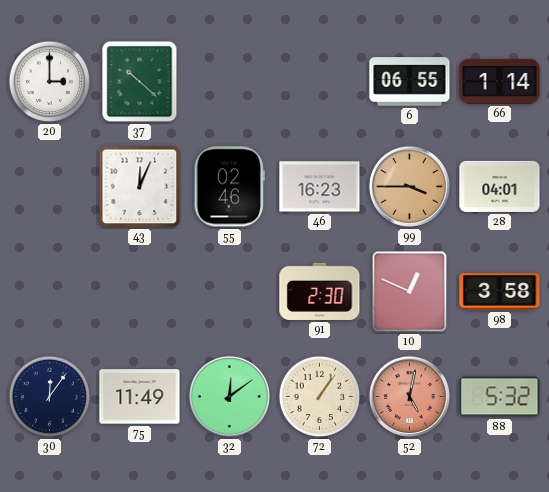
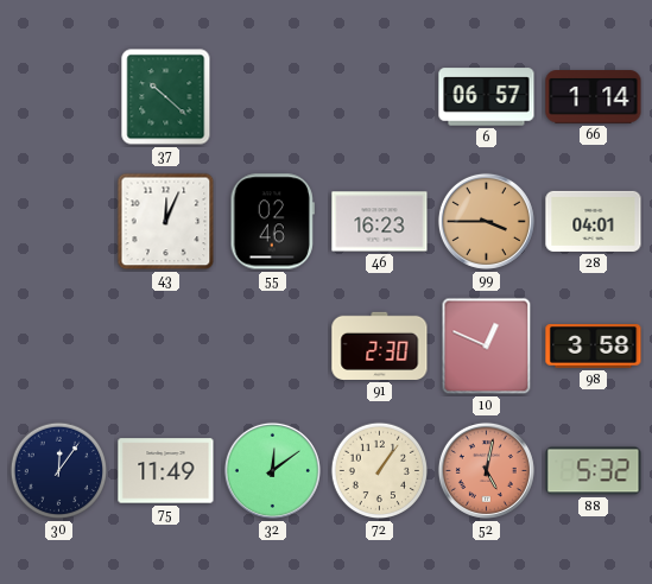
20: 3:00 -> none (50, 82)
6: 06:55 -> 06:57 (487, 97)
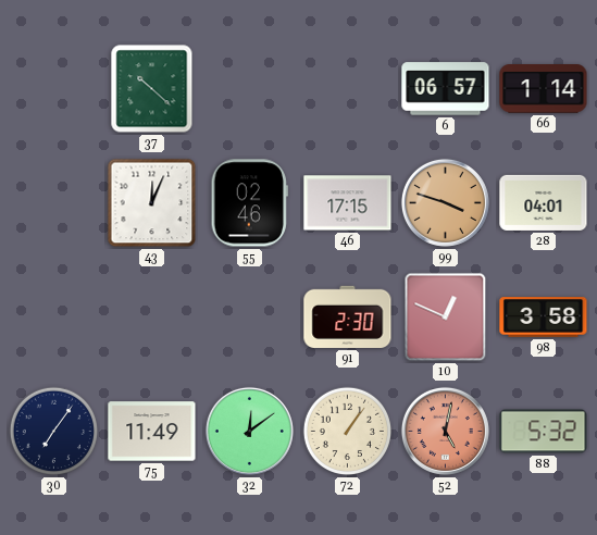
46: 16:23 -> 17:15 (348, 203)
99: 3:45 -> 3:48 (445, 202)
30: 12:06 -> 7:06 (54, 432)
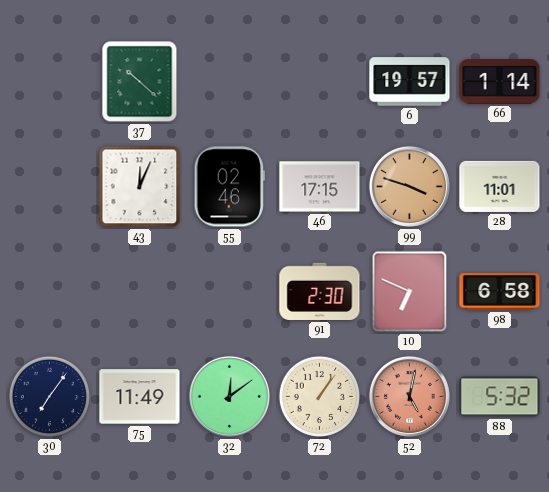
6: 06:57 -> 19:57 (410, 82)
28: 04:01 -> 11:01 (500, 186)
10: 12:49 -> 6:49 (410, 292)
98: 3:58 -> 6:58 (500, 292)
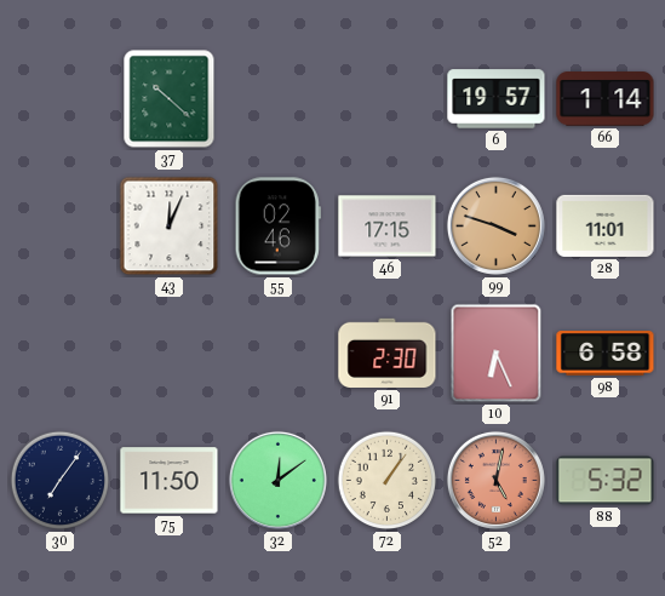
10: 6:49 -> 6:26 (497, 354)
75: 11:49 -> 11:50 (170, 481)
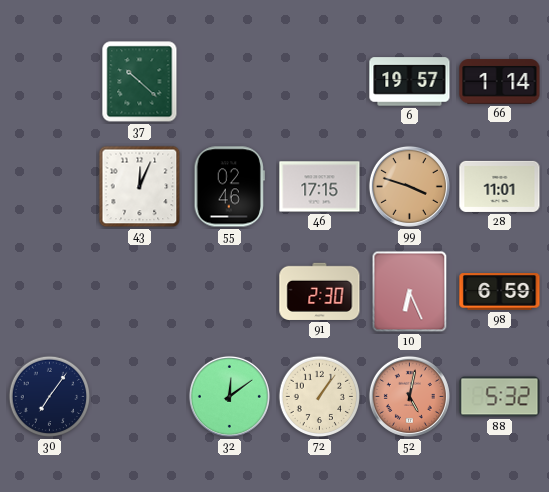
98: 6:58 -> 6:59 (500, 292)
75: 11:50 -> none (170, 481)
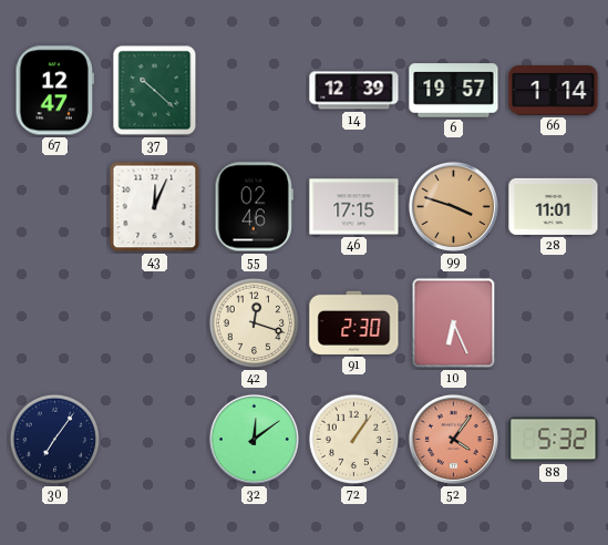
67: none -> 12:47 (55, 91)
14: none -> 12:39 (354, 91)
42: none -> 12:18 (255, 323)
98: 6:59 -> none (500, 292)
52: 5:02 -> 4:06 (453, 439)
